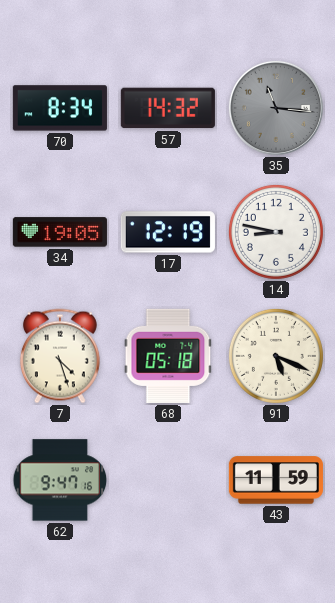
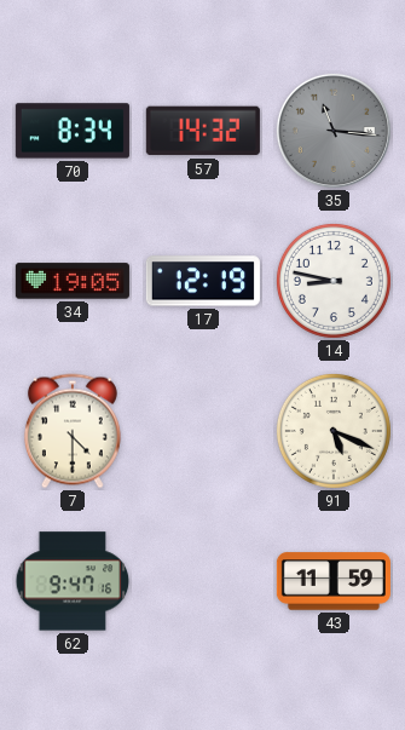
7: 4:27 -> 4:30 (73, 431)
68: 05:18 -> none (168, 356)
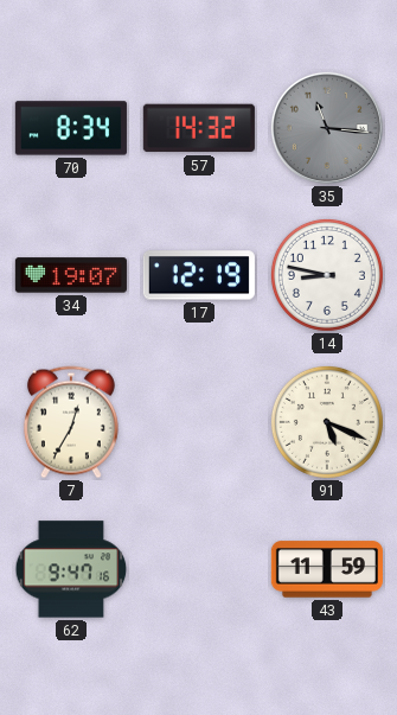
34: 19:05 -> 19:07 (71, 275)
7: 4:30 -> 12:35 (71, 422)
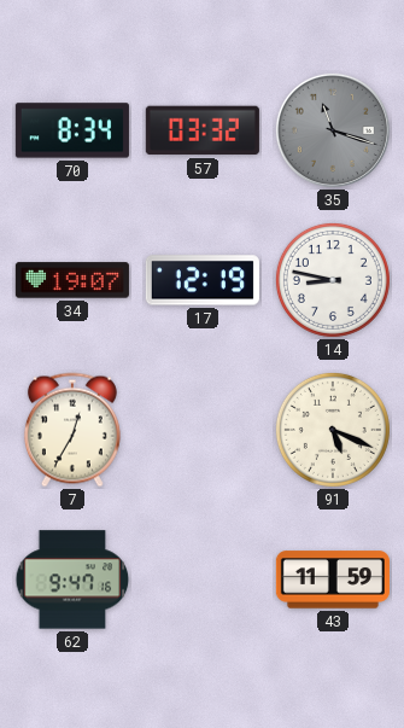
57: 14:32 -> 03:32 (203, 130)
35: 11:16 -> 11:18 (333, 130)
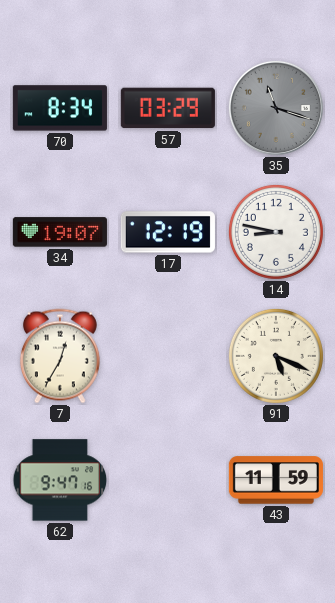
57: 03:32 -> 03:29 (168, 108)
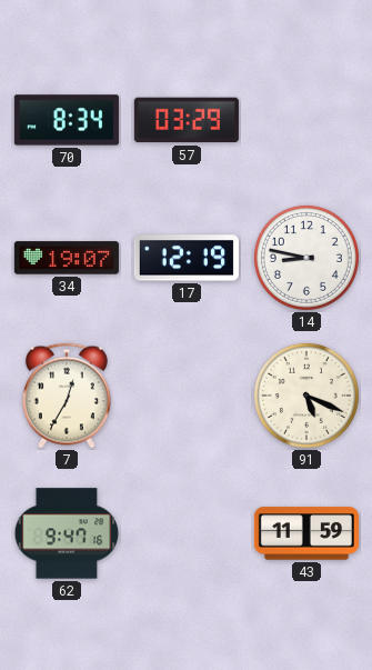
35: 11:18 -> none (276, 108)
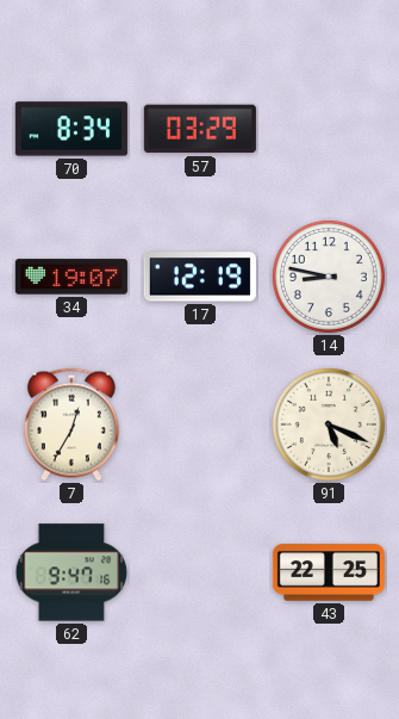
43: 11:59 -> 22:25 (329, 572)
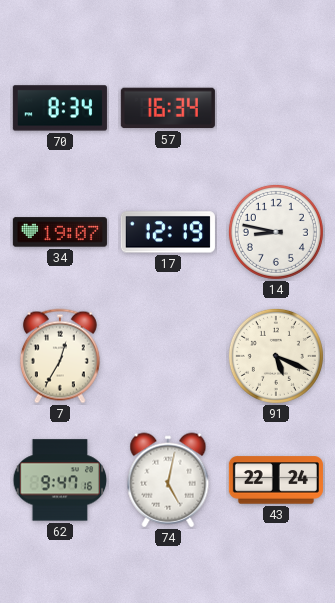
57: 03:29 -> 16:34 (168, 108)
74: none -> 5:02 (168, 480)
43: 22:25 -> 22:24 (276, 480)
